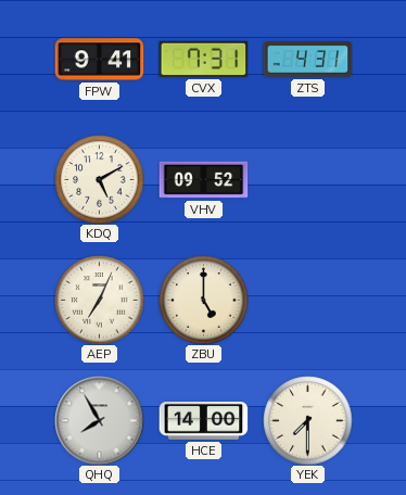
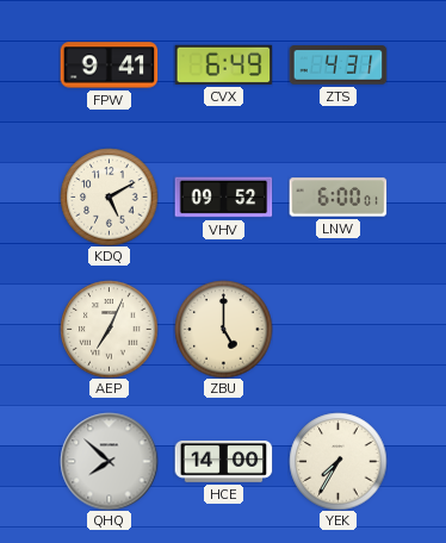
CVX: 7:31 -> 6:49 (223, 64)
LNW: none -> 6:00 (337, 198)
QHQ: 7:55 -> 7:52 (109, 461)
YEK: 7:30 -> 7:35 (337, 461)
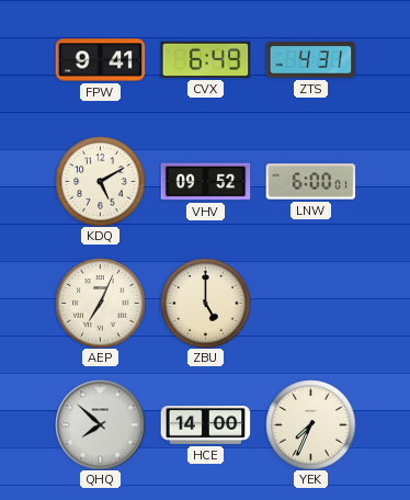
YEK: 7:35 -> 7:34 (310, 424)
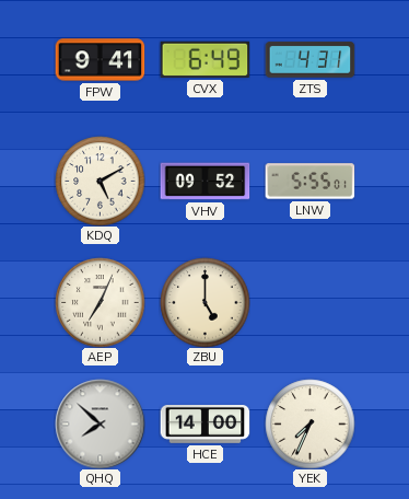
LNW: 6:00 -> 5:55 (309, 182)
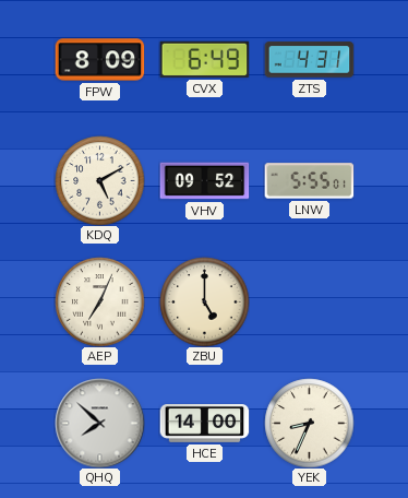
FPW: 9:41 -> 8:09 (99, 60)
YEK: 7:34 -> 8:34 (309, 423)
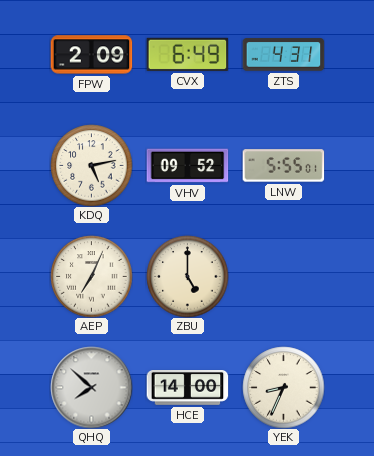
FPW: 8:09 -> 2:09 (91, 55)
KDQ: 5:10 -> 5:13 (91, 165)
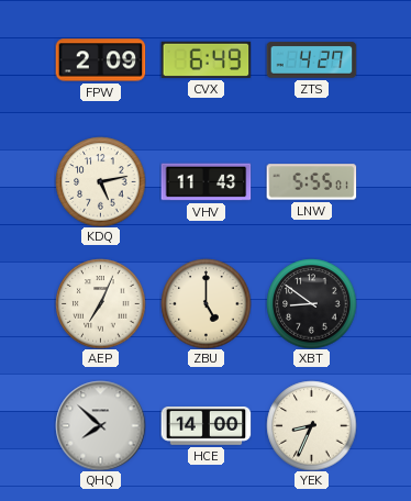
ZTS: 4:31 -> 4:27 (311, 60)
VHV: 09:52 -> 11:43 (205, 182)
XBT: none -> 8:51 (311, 303)
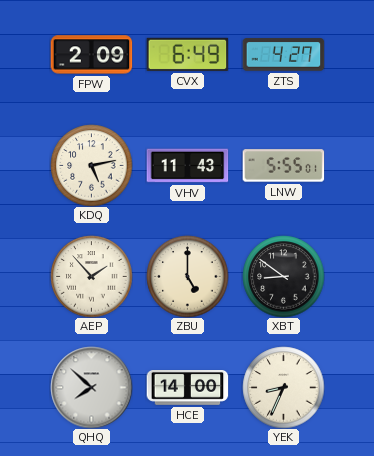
AEP: 7:04 -> 1:53 (91, 276)
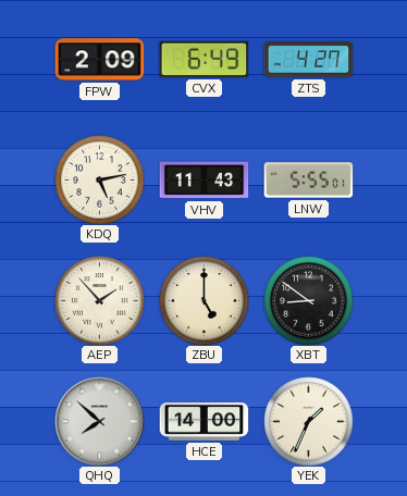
YEK: 8:34 -> 1:34 (308, 421)
